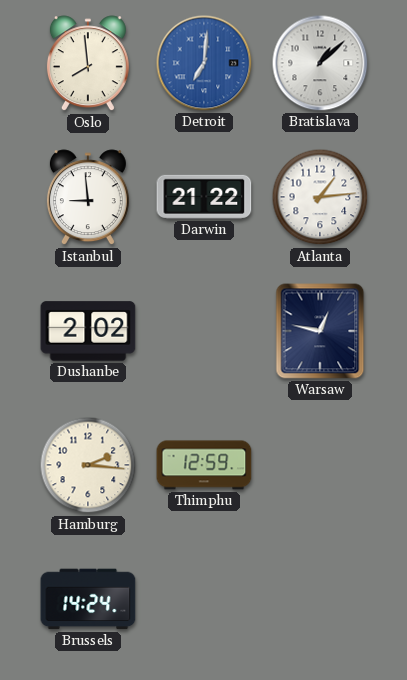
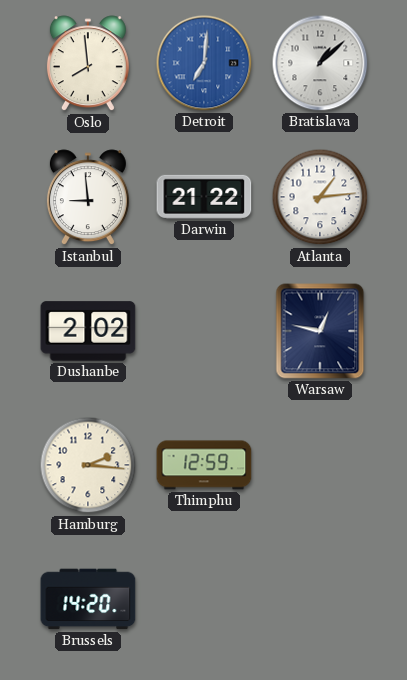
Brussels: 14:24 -> 14:20 (88, 599)
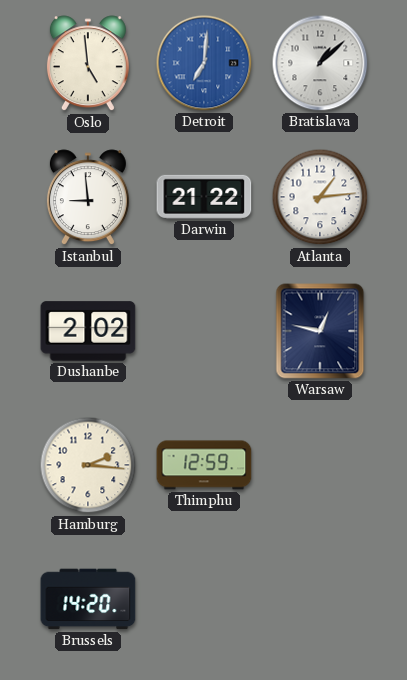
Oslo: 7:59 -> 4:59 (88, 64)
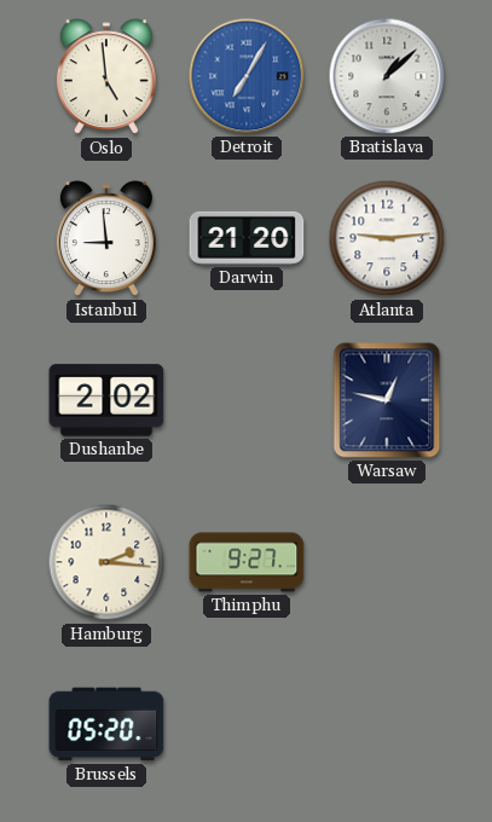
Detroit: 7:01 -> 7:05 (247, 76)
Darwin: 21:22 -> 21:20 (247, 238)
Atlanta: 1:14 -> 9:14 (387, 238)
Thimphu: 12:59 -> 9:27 (247, 562)
Brussels: 14:20 -> 05:20 (106, 724)
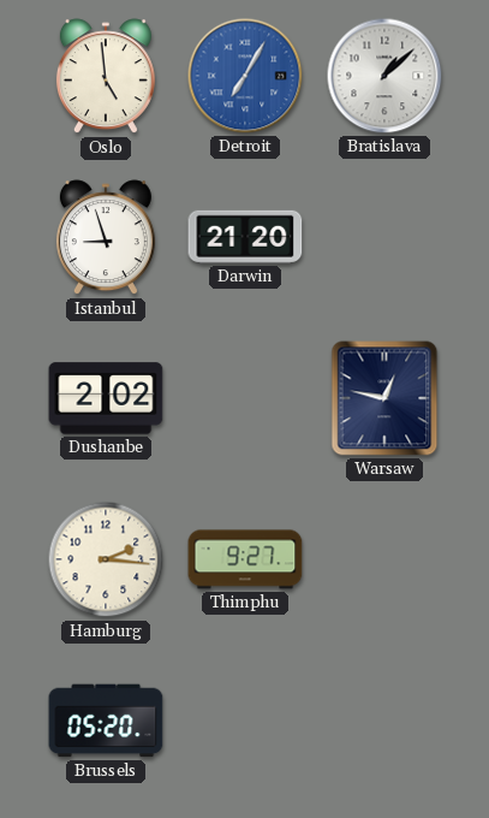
Istanbul: 8:59 -> 8:57 (106, 238)
Atlanta: 9:14 -> none (387, 238)
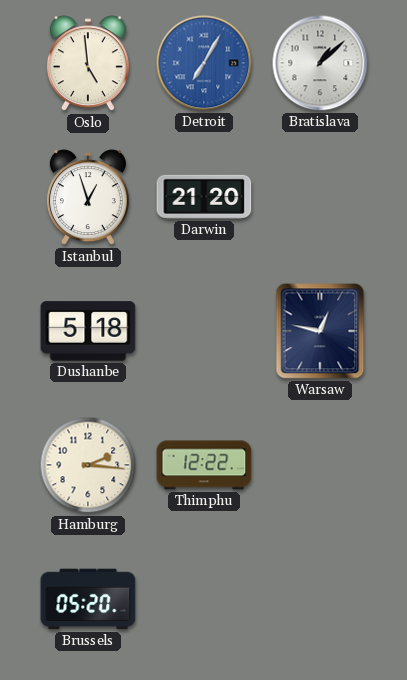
Istanbul: 8:57 -> 12:57 (88, 198)
Dushanbe: 2:02 -> 5:18 (88, 331)
Thimphu: 9:27 -> 12:22 (204, 465)
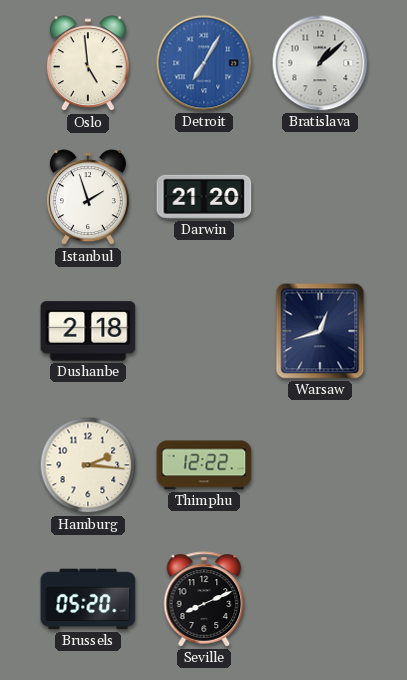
Istanbul: 12:57 -> 1:57 (88, 198)
Dushanbe: 5:18 -> 2:18 (88, 331)
Warsaw: 12:47 -> 12:42 (320, 331)
Seville: none -> 8:11 (204, 599)
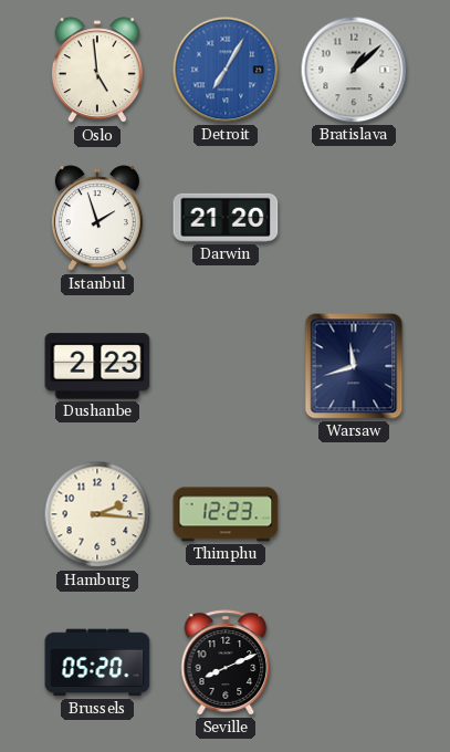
Dushanbe: 2:18 -> 2:23 (97, 366)
Warsaw: 12:42 -> 11:42 (354, 366)
Thimphu: 12:22 -> 12:23 (226, 514)
